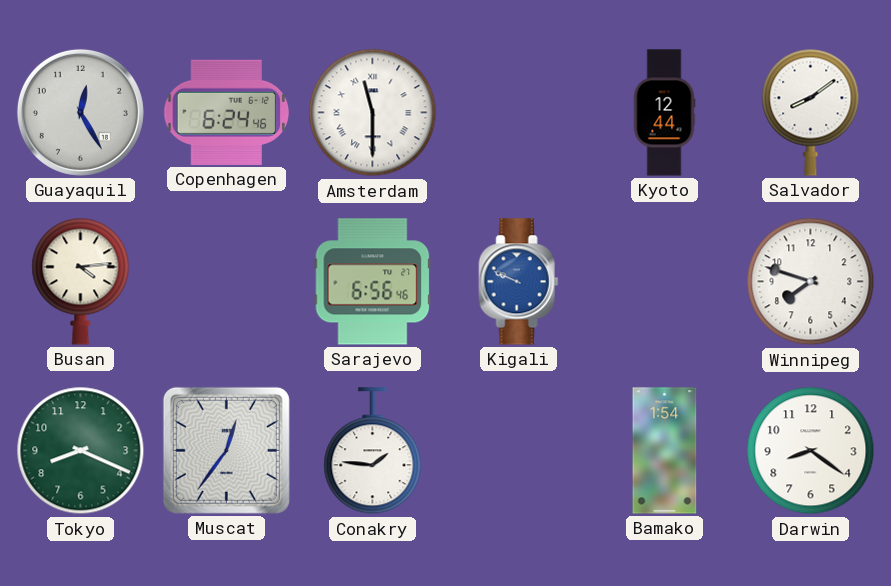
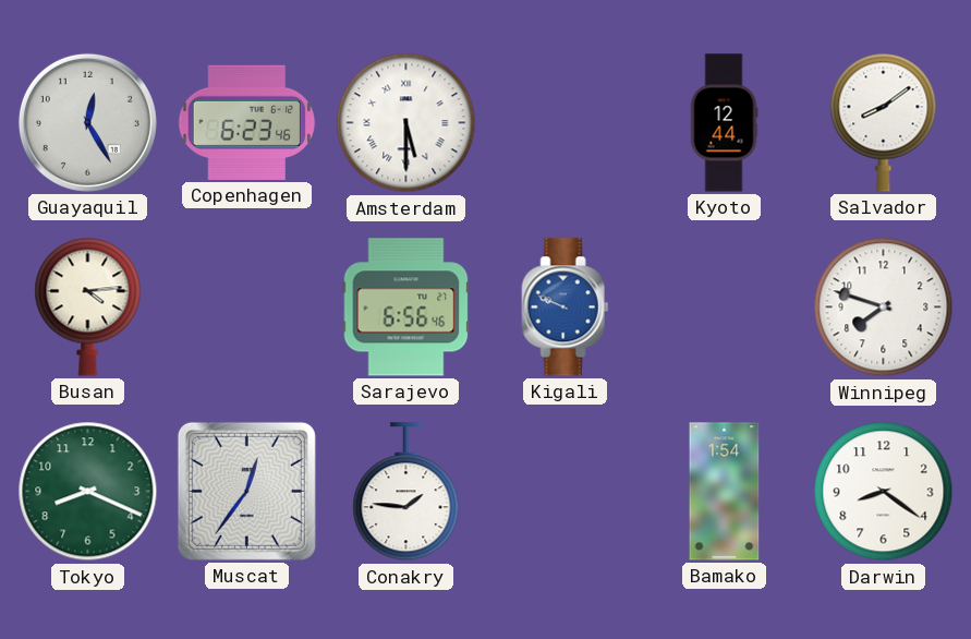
Copenhagen: 6:24 -> 6:23 (247, 122)
Amsterdam: 11:30 -> 5:30 (406, 123)
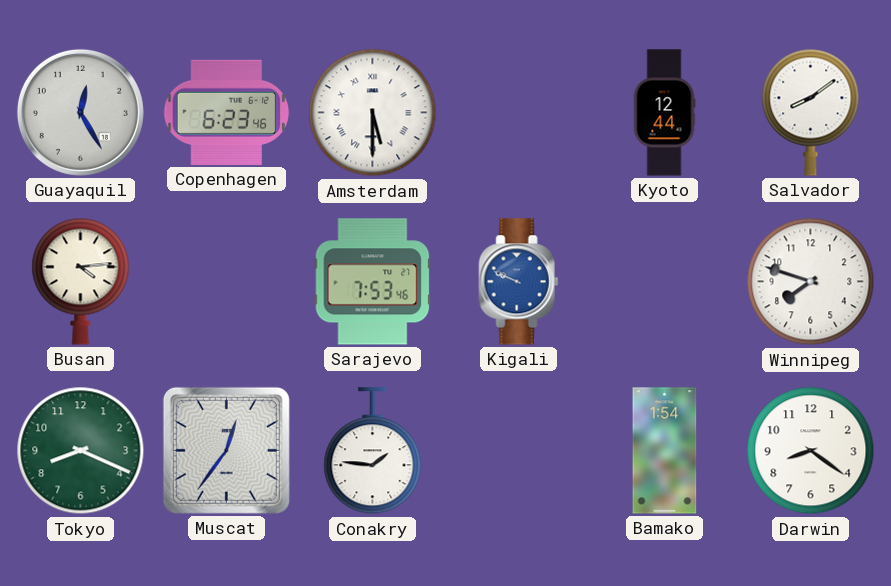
Sarajevo: 6:56 -> 7:53 (373, 282)
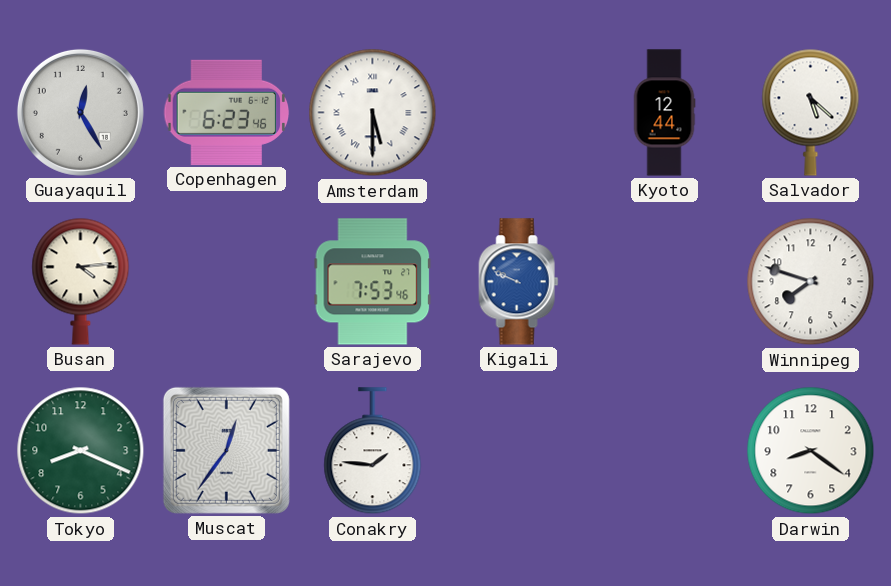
Salvador: 8:09 -> 5:22 (811, 112)
Bamako: 1:54 -> none (665, 451)
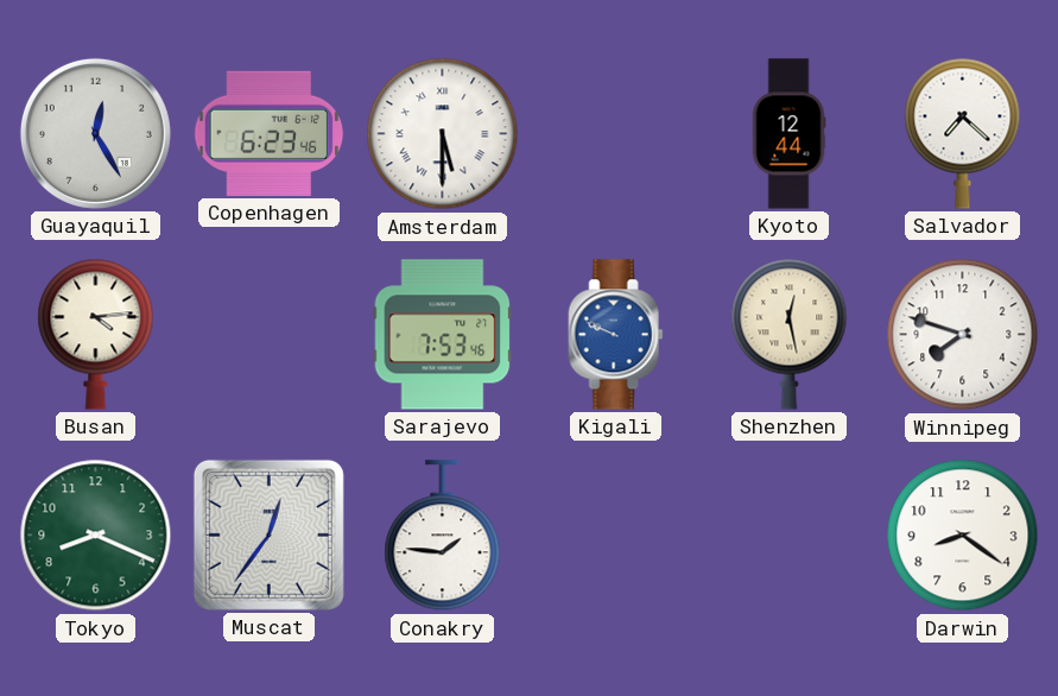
Salvador: 5:22 -> 7:22 (963, 133)
Shenzhen: none -> 12:28 (790, 334)
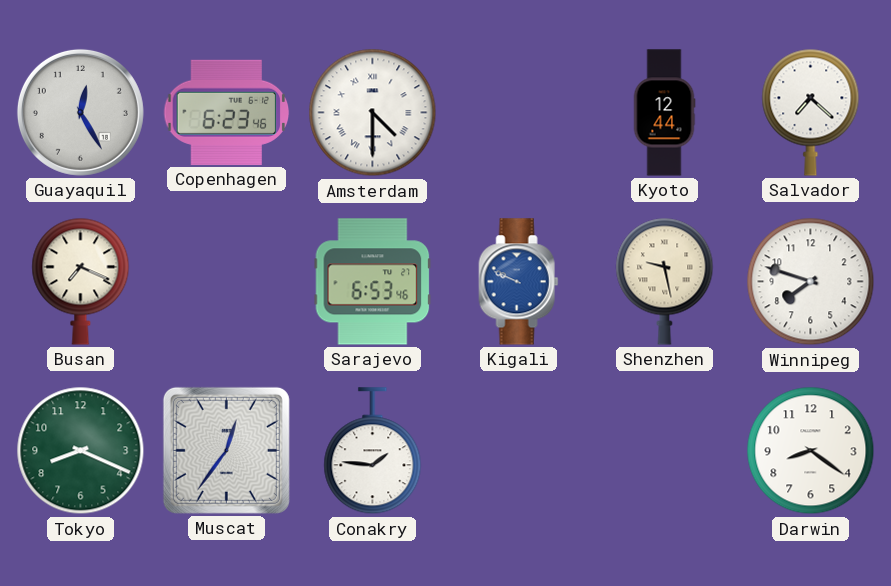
Amsterdam: 5:30 -> 4:30 (373, 113)
Busan: 4:14 -> 7:19 (81, 281)
Sarajevo: 7:53 -> 6:53 (373, 282)
Shenzhen: 12:28 -> 9:28 (665, 281)
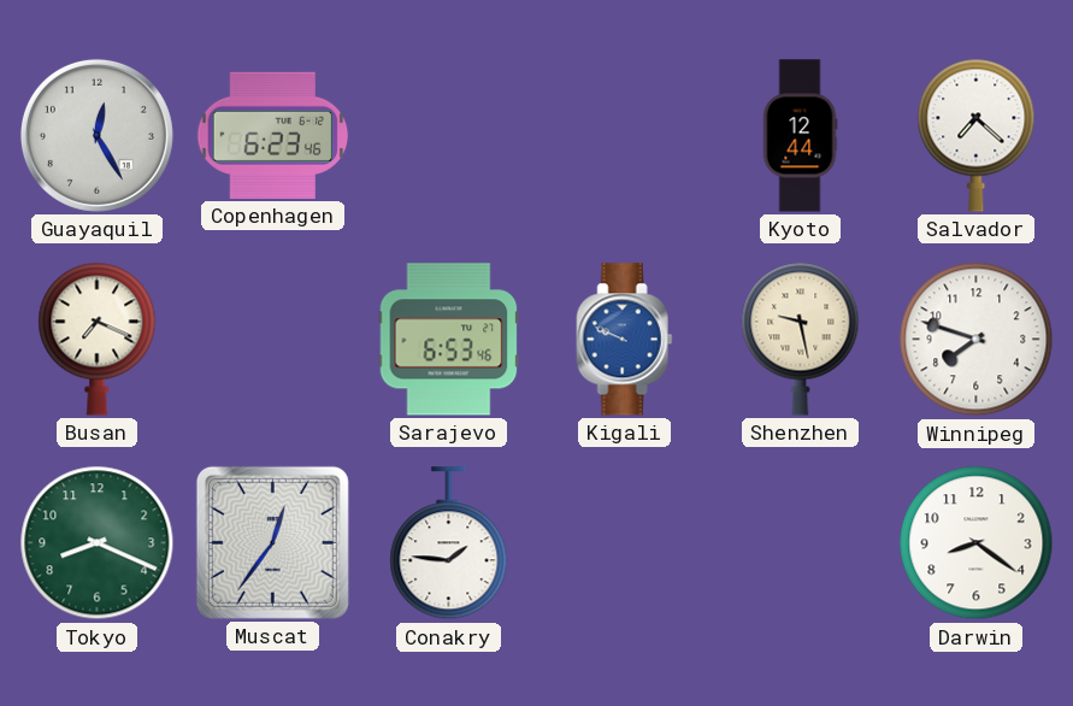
Amsterdam: 4:30 -> none (373, 113)
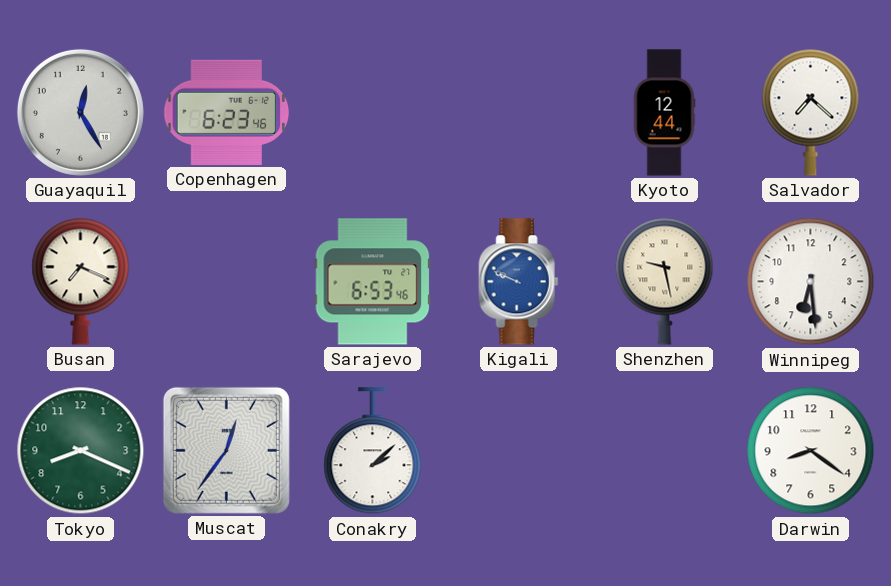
Winnipeg: 7:48 -> 6:29 (811, 282)
Conakry: 1:46 -> 2:08 (373, 451)
